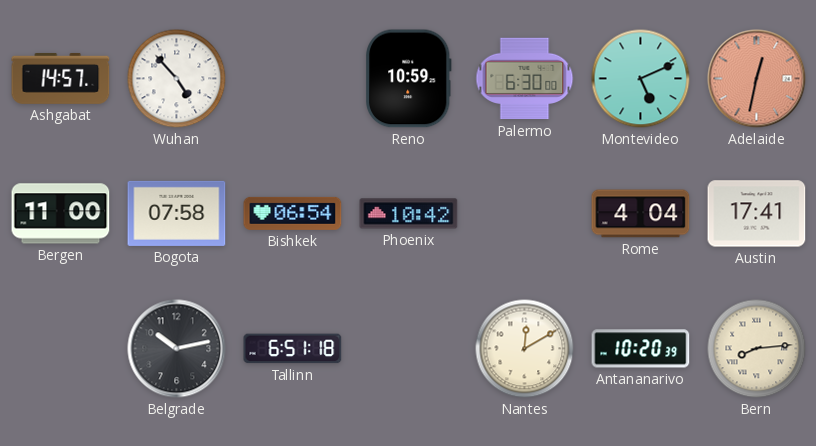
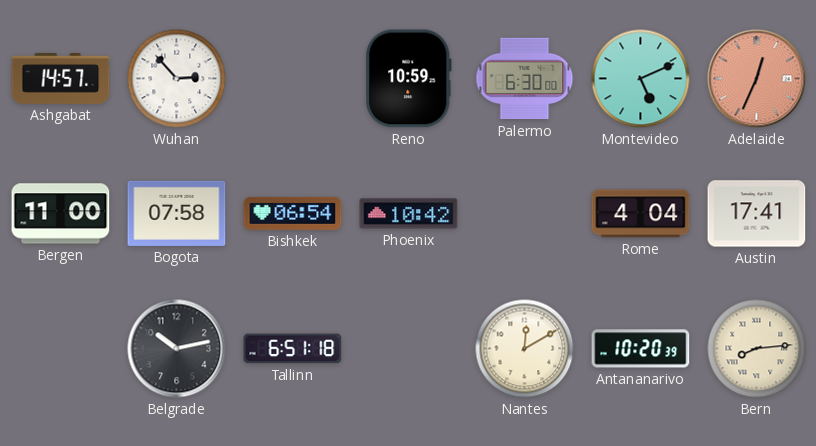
Wuhan: 4:53 -> 2:53 (177, 79)
Adelaide: 12:32 -> 12:34 (757, 79)
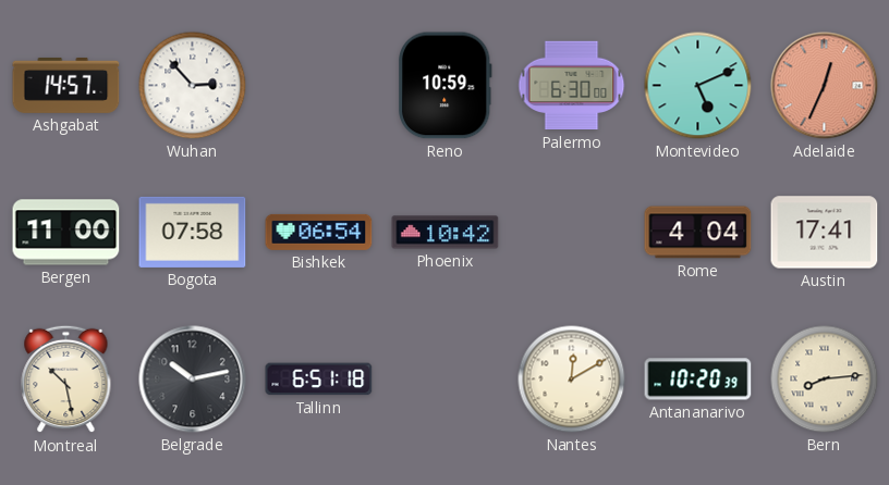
Montreal: none -> 10:28 (66, 380)
